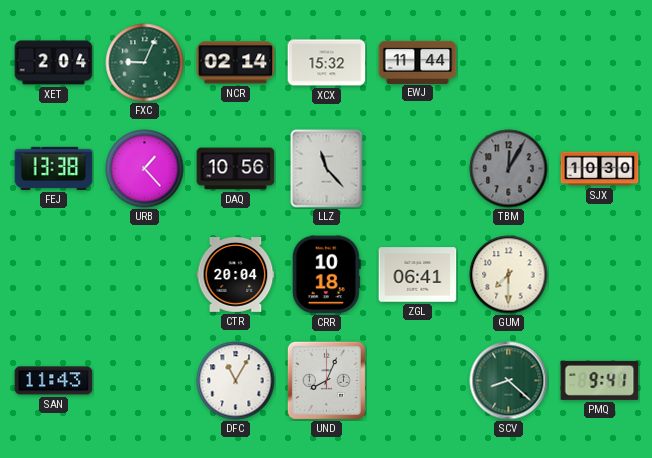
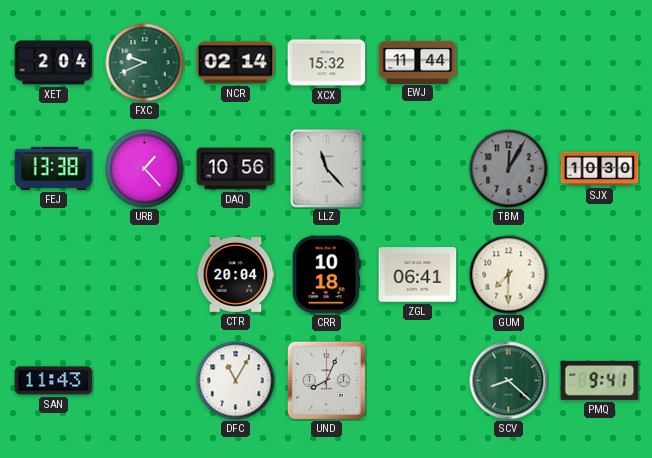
FXC: 9:04 -> 9:41 (145, 63)
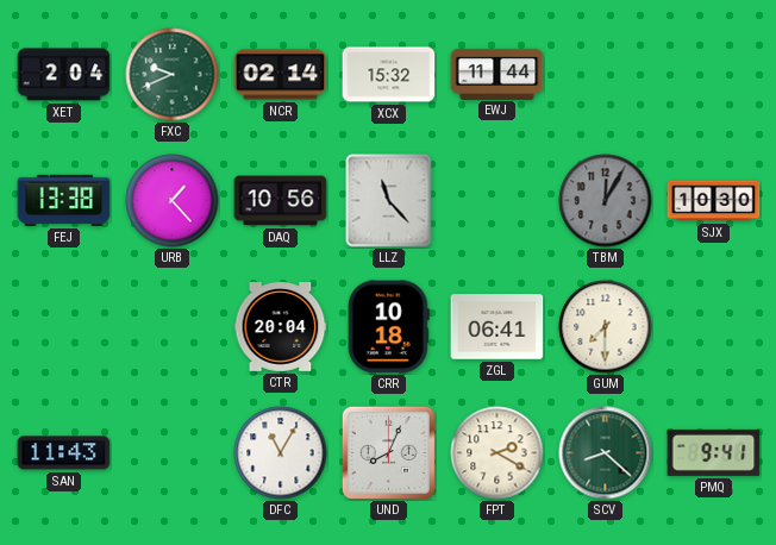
FPT: none -> 2:20 (497, 453)
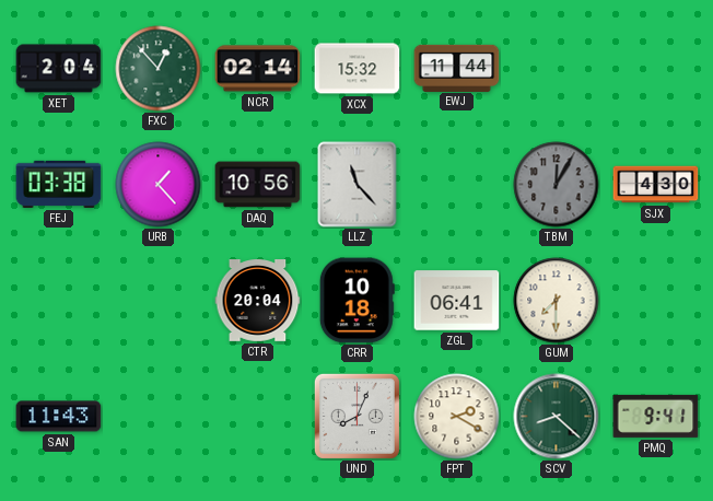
FXC: 9:41 -> 12:53 (159, 69)
FEJ: 13:38 -> 03:38 (59, 184)
SJX: 10:30 -> 4:30 (656, 185)
DFC: 11:05 -> none (281, 453)
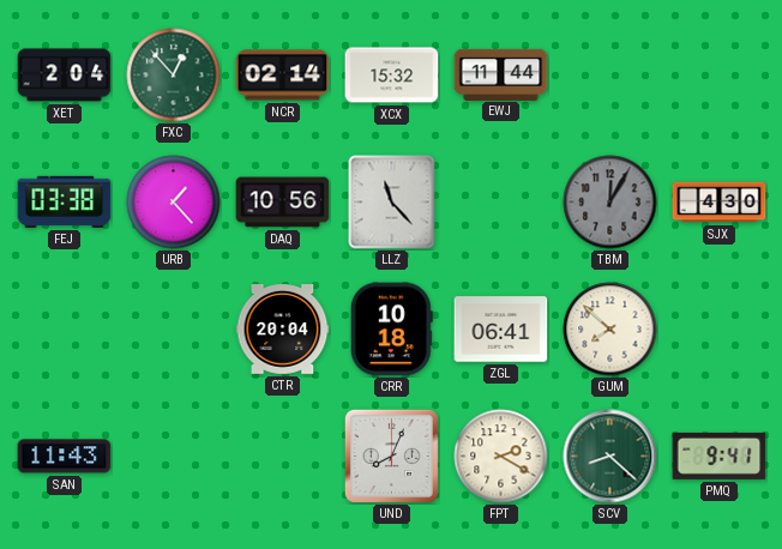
GUM: 7:30 -> 7:52 (610, 330)
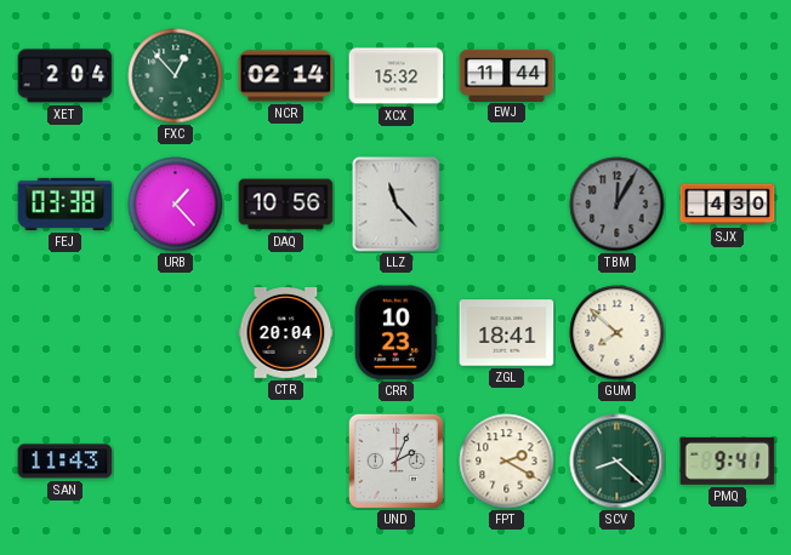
CRR: 10:18 -> 10:23 (395, 333)
ZGL: 06:41 -> 18:41 (507, 333)
UND: 8:04 -> 2:04 (395, 460)
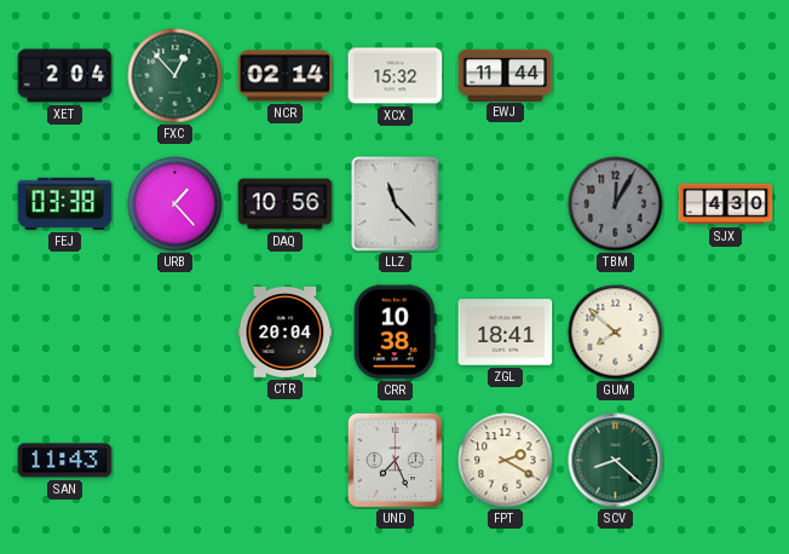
CRR: 10:23 -> 10:38 (394, 333)
UND: 2:04 -> 7:26 (394, 460)
PMQ: 9:41 -> none (728, 460)
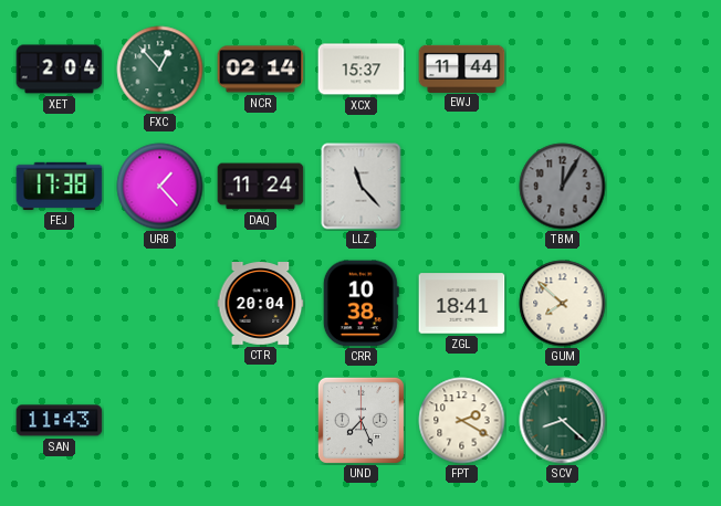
XCX: 15:32 -> 15:37 (362, 70)
FEJ: 03:38 -> 17:38 (60, 186)
DAQ: 10:56 -> 11:24 (261, 187)
SJX: 4:30 -> none (726, 204)
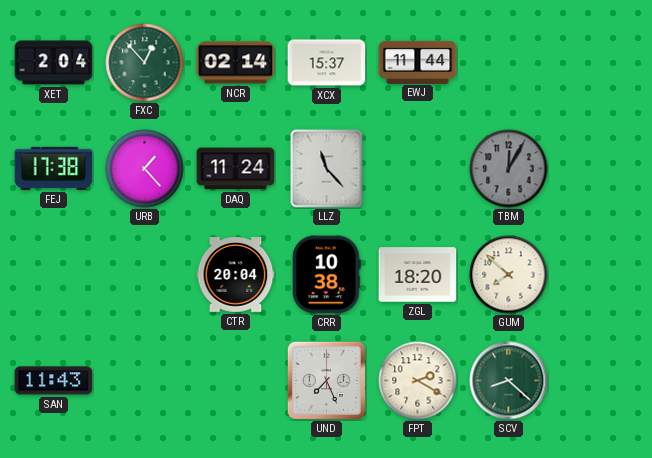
ZGL: 18:41 -> 18:20 (418, 275)
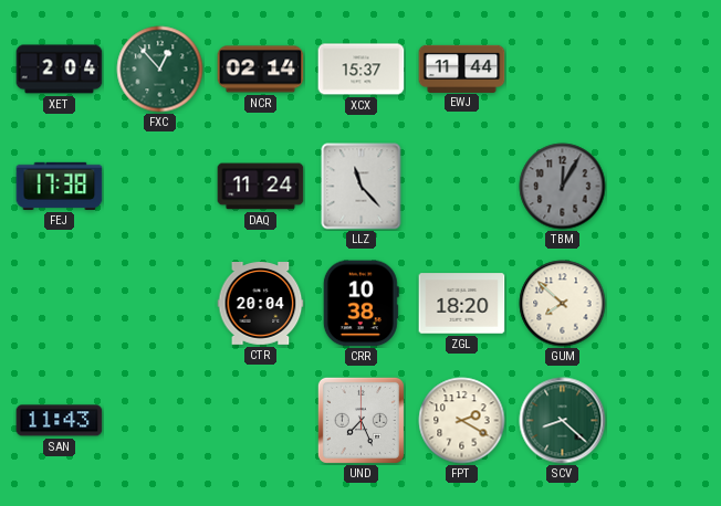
URB: 1:23 -> none (145, 169)
